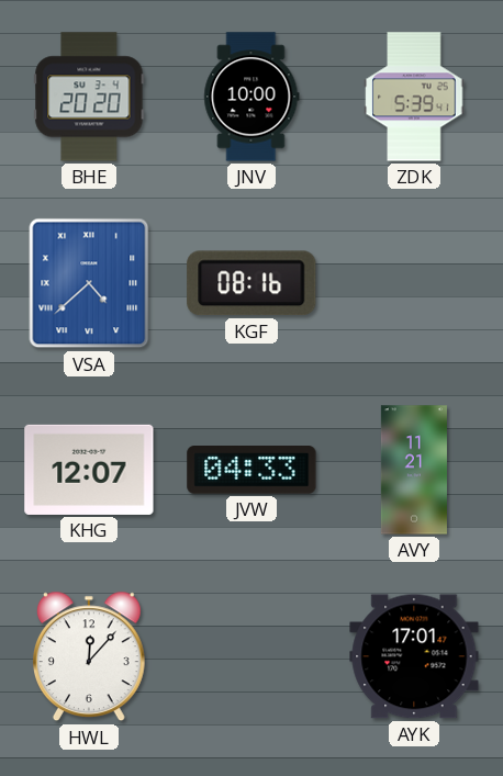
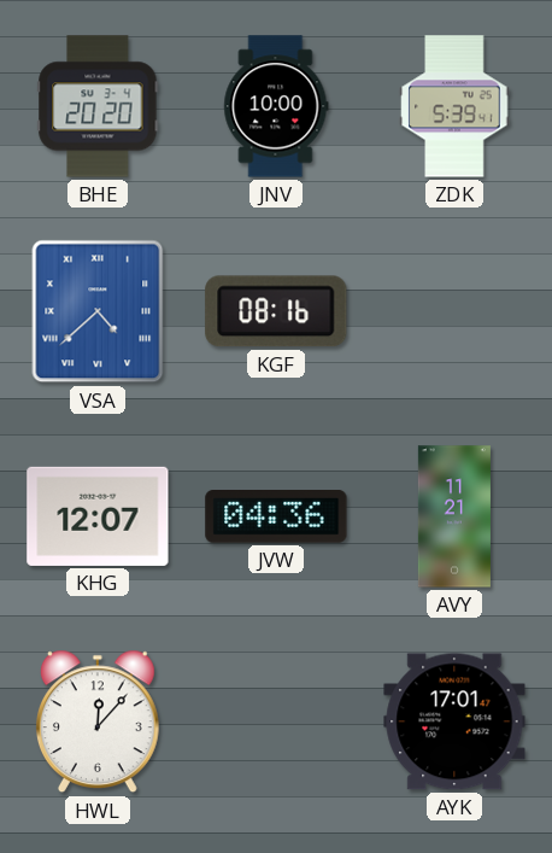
JVW: 04:33 -> 04:36 (276, 516)
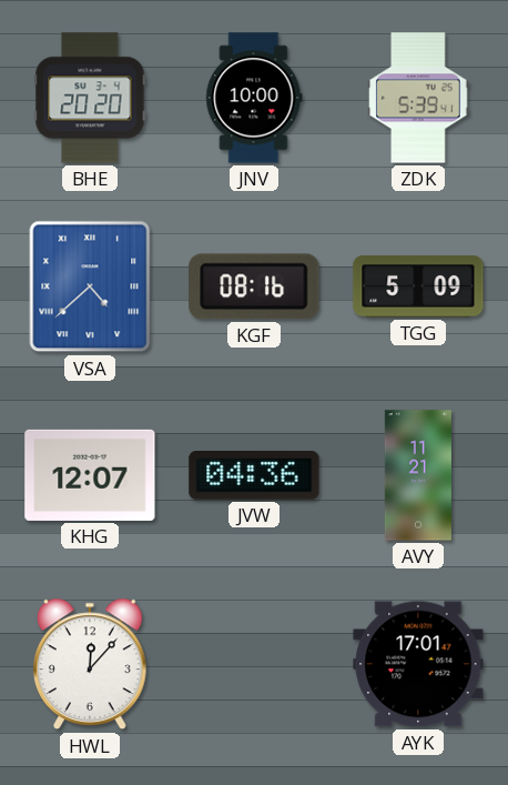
TGG: none -> 5:09 (418, 286)
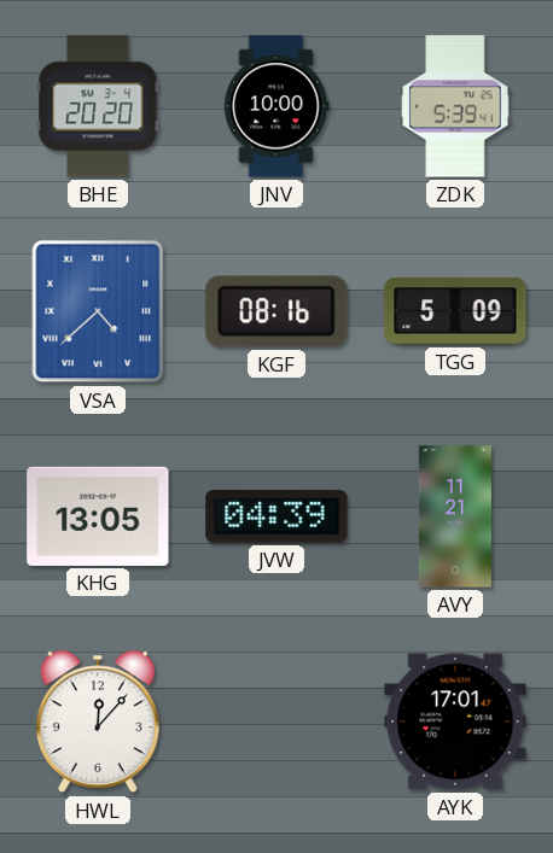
KHG: 12:07 -> 13:05 (98, 516)
JVW: 04:36 -> 04:39 (276, 516)
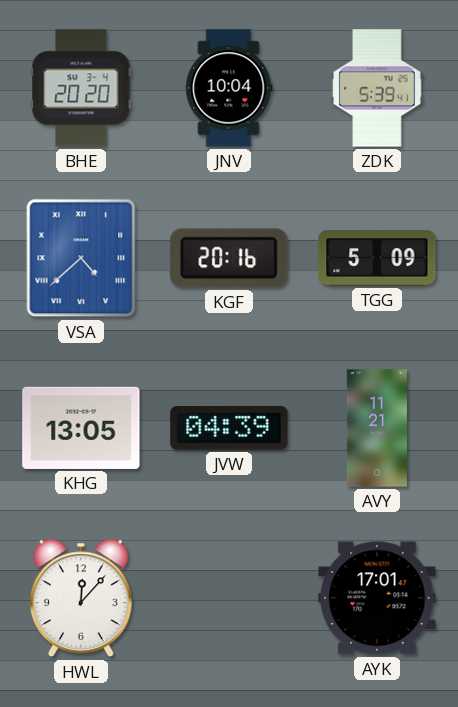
JNV: 10:00 -> 10:04 (229, 88)
KGF: 08:16 -> 20:16 (229, 258)
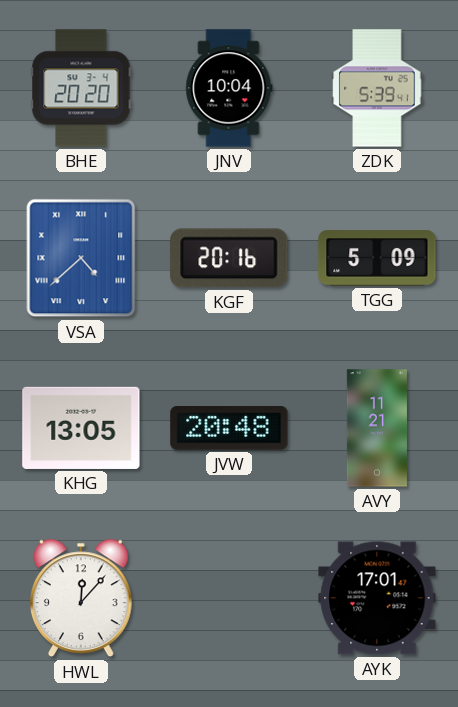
JVW: 04:39 -> 20:48 (229, 428)
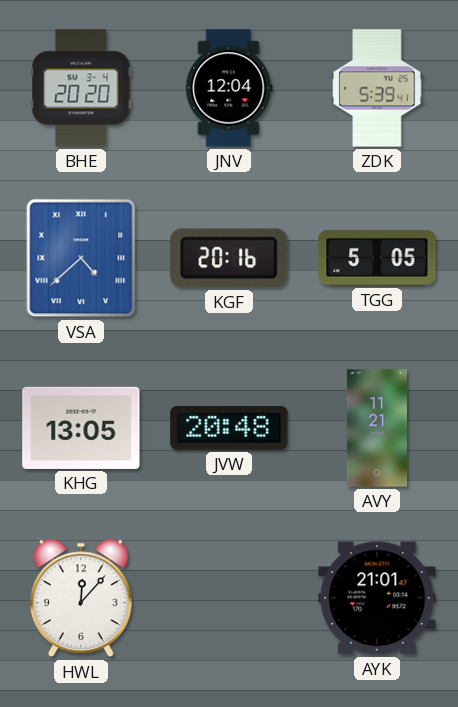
JNV: 10:04 -> 12:04 (229, 88)
TGG: 5:09 -> 5:05 (377, 258)
AYK: 17:01 -> 21:01 (377, 598)
